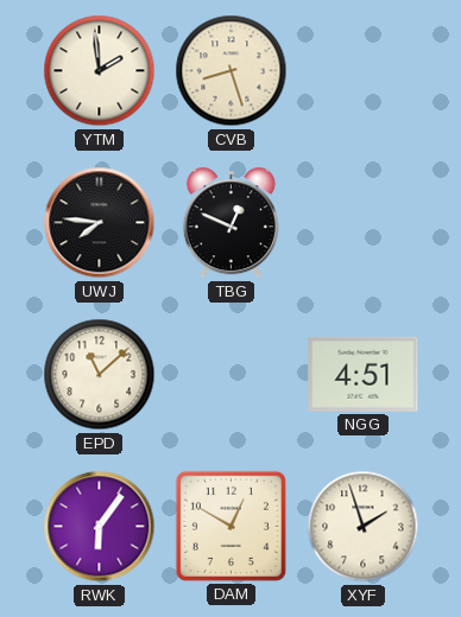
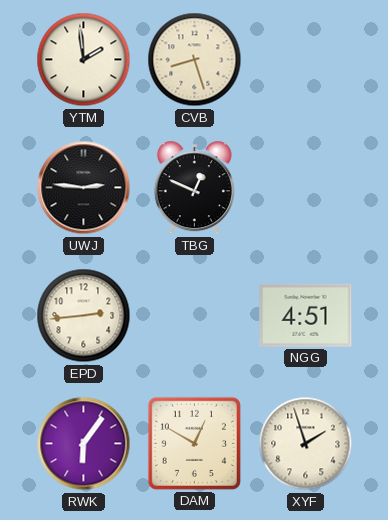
UWJ: 7:46 -> 2:46 (84, 188)
EPD: 11:08 -> 2:44 (84, 316)
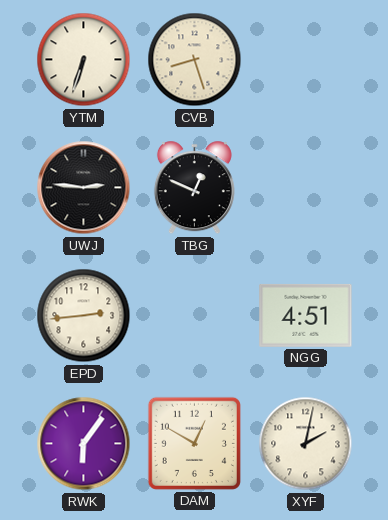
YTM: 1:59 -> 6:33 (84, 60)
XYF: 1:57 -> 2:02 (306, 444)
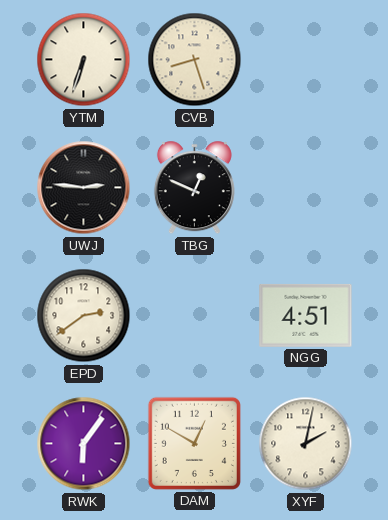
EPD: 2:44 -> 2:39 (84, 316)
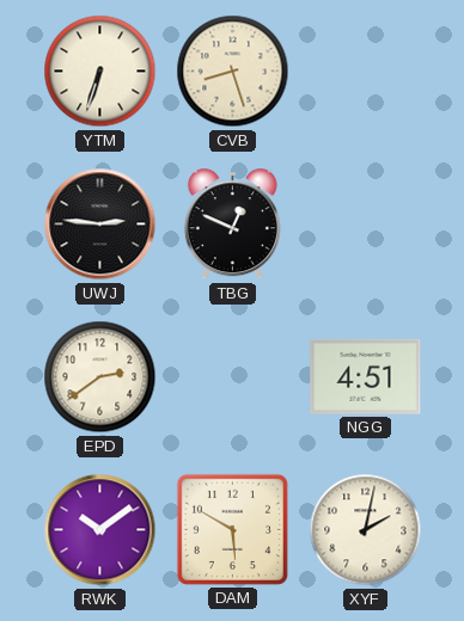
RWK: 6:06 -> 10:09 (100, 530)
DAM: 12:50 -> 5:50 (232, 529)
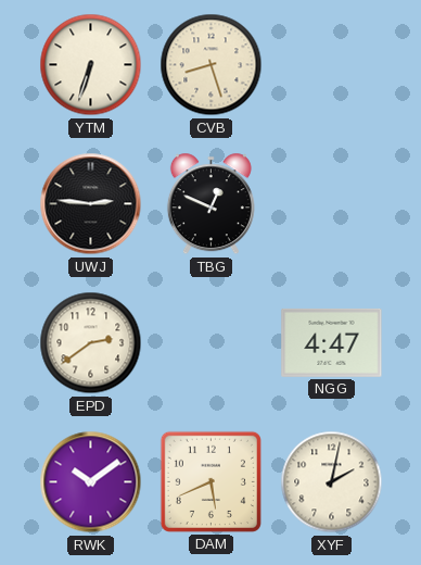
NGG: 4:51 -> 4:47 (332, 342)
DAM: 5:50 -> 5:41 (210, 481)
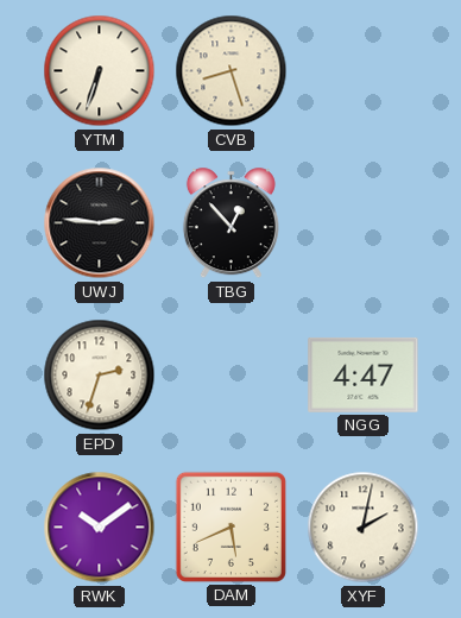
TBG: 12:49 -> 12:53 (230, 223)
EPD: 2:39 -> 2:33 (100, 376)
